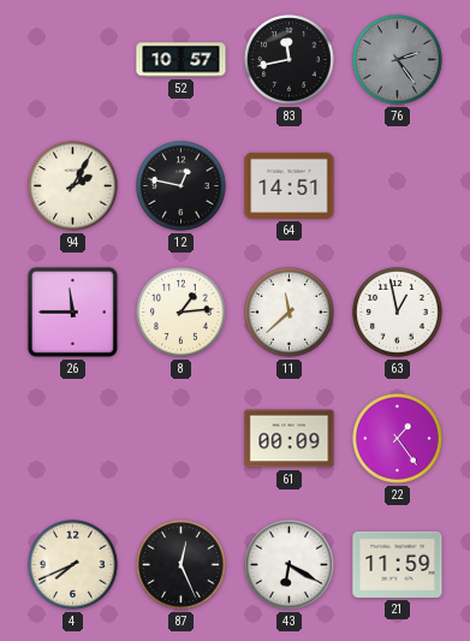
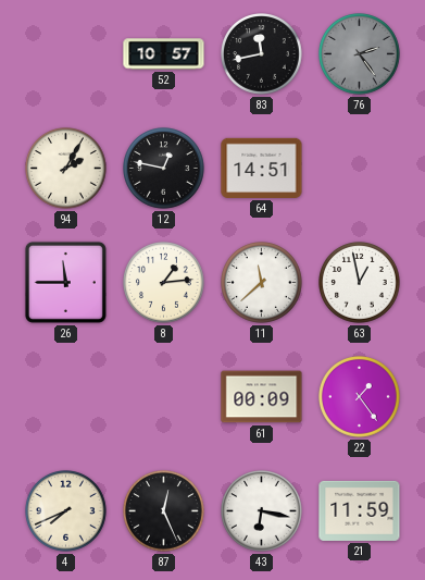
43: 6:20 -> 6:17 (262, 511)
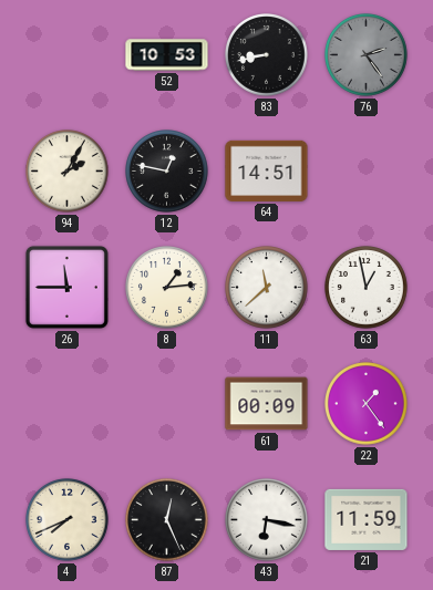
52: 10:57 -> 10:53 (167, 55)
83: 11:43 -> 8:43 (267, 55)
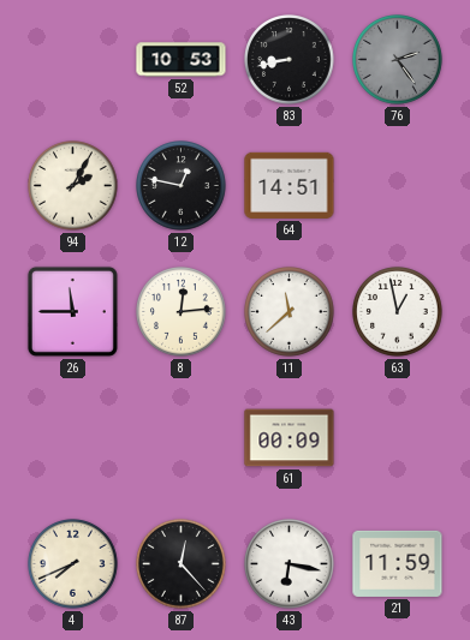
8: 1:14 -> 12:14 (182, 312)
22: 1:24 -> none (367, 404)
87: 12:26 -> 12:23 (182, 564)
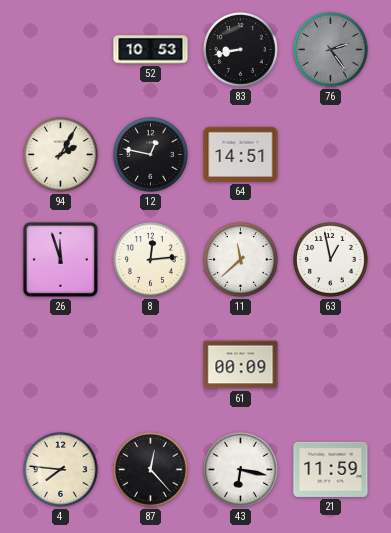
26: 11:45 -> 11:57 (60, 259)
4: 7:41 -> 7:46 (61, 470)
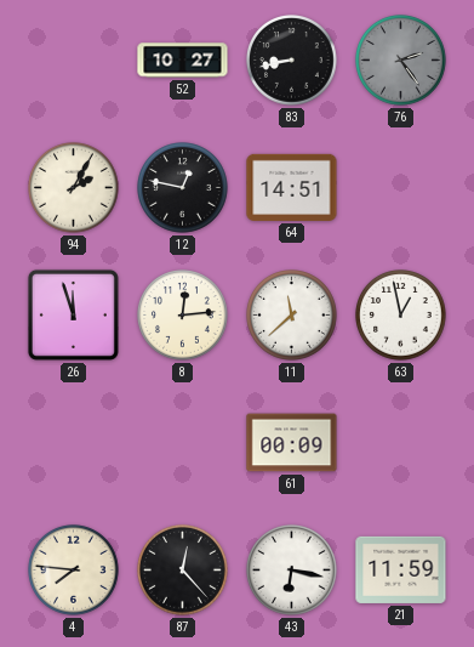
52: 10:53 -> 10:27 (183, 61)
